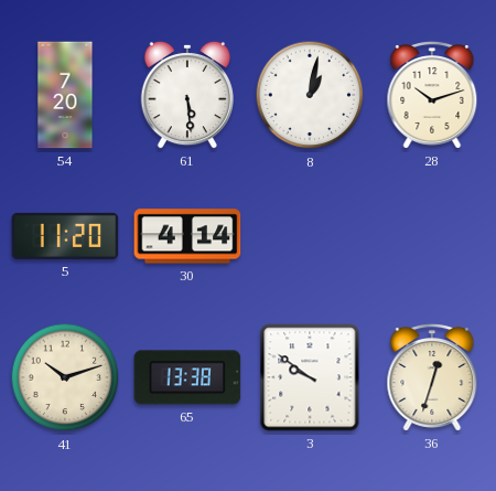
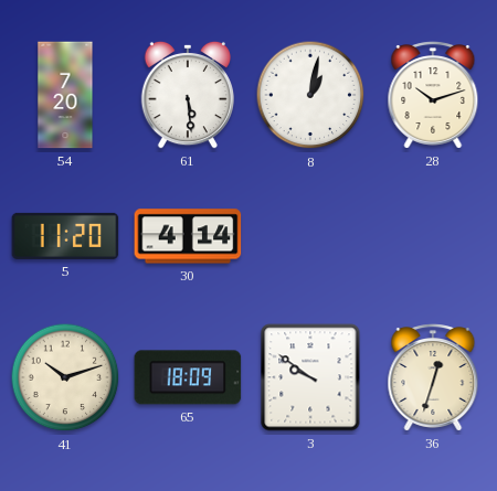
65: 13:38 -> 18:09 (188, 377)
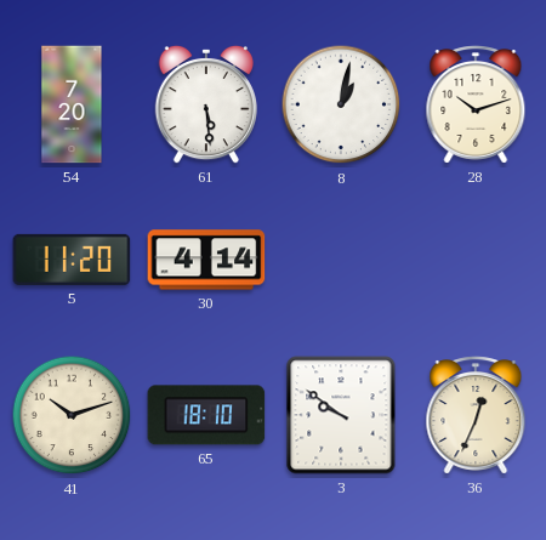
65: 18:09 -> 18:10 (206, 415)
36: 12:33 -> 12:34 (476, 415)
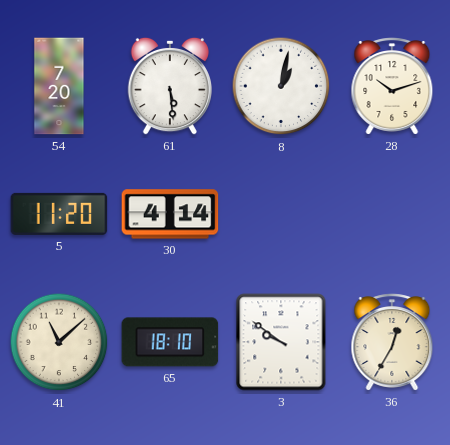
41: 10:12 -> 11:08 (59, 342)
36: 12:34 -> 12:35 (392, 342)
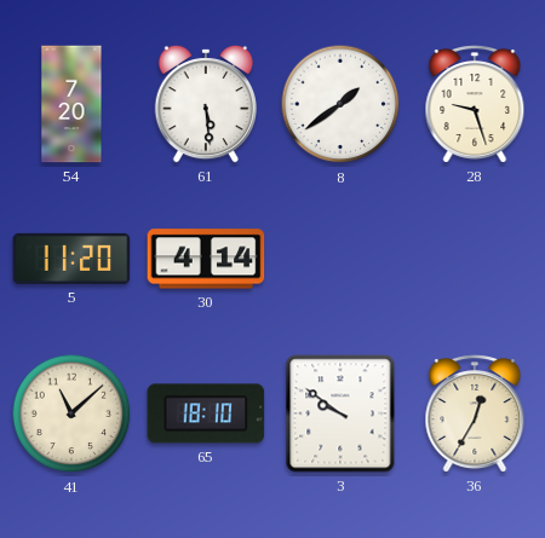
8: 1:02 -> 1:39 (340, 104)
28: 10:12 -> 9:27 (475, 104)
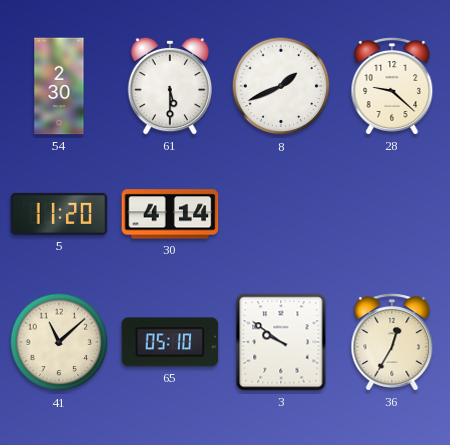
54: 7:20 -> 2:30 (59, 86)
61: 5:29 -> 5:30 (169, 86)
8: 1:39 -> 1:41 (281, 86)
28: 9:27 -> 9:22 (392, 86)
65: 18:10 -> 05:10 (170, 342)
